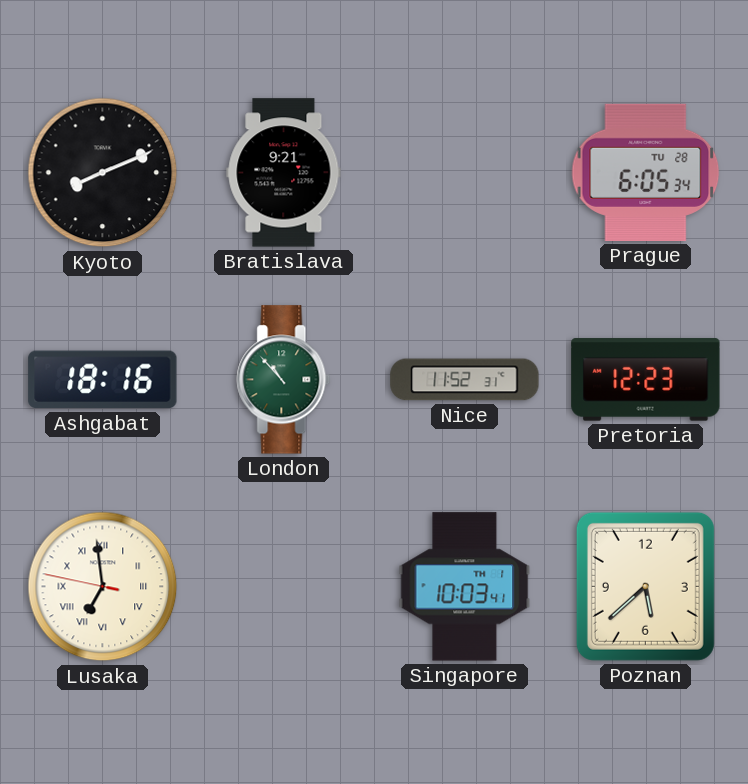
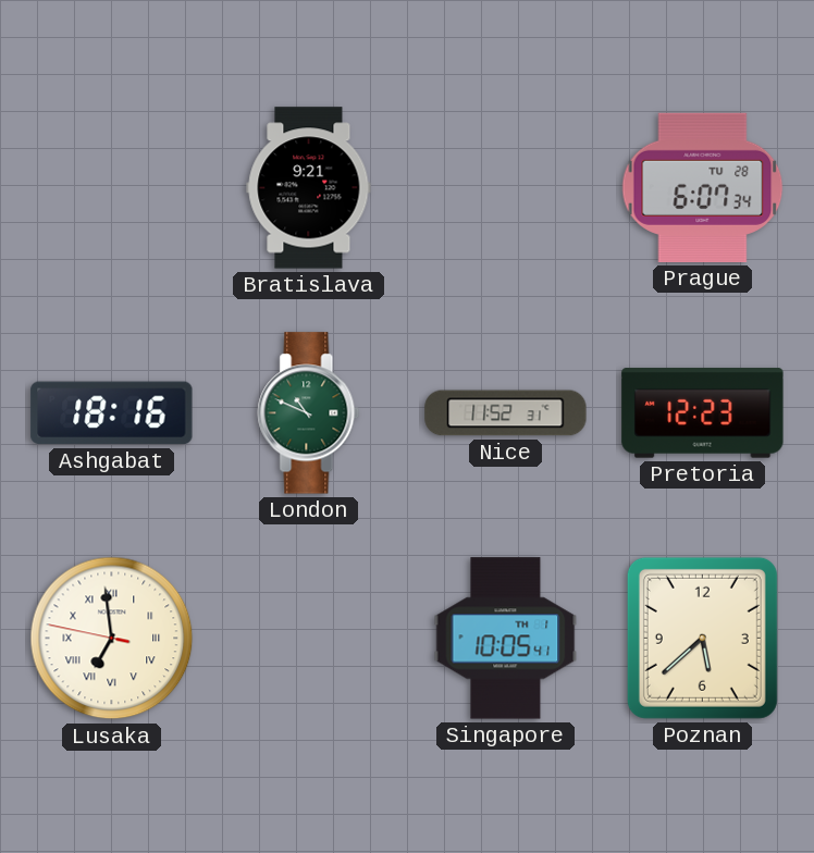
Kyoto: 8:11 -> none (103, 173)
Prague: 6:05 -> 6:07 (703, 187)
London: 10:53 -> 10:49 (309, 413)
Singapore: 10:03 -> 10:05 (506, 639)
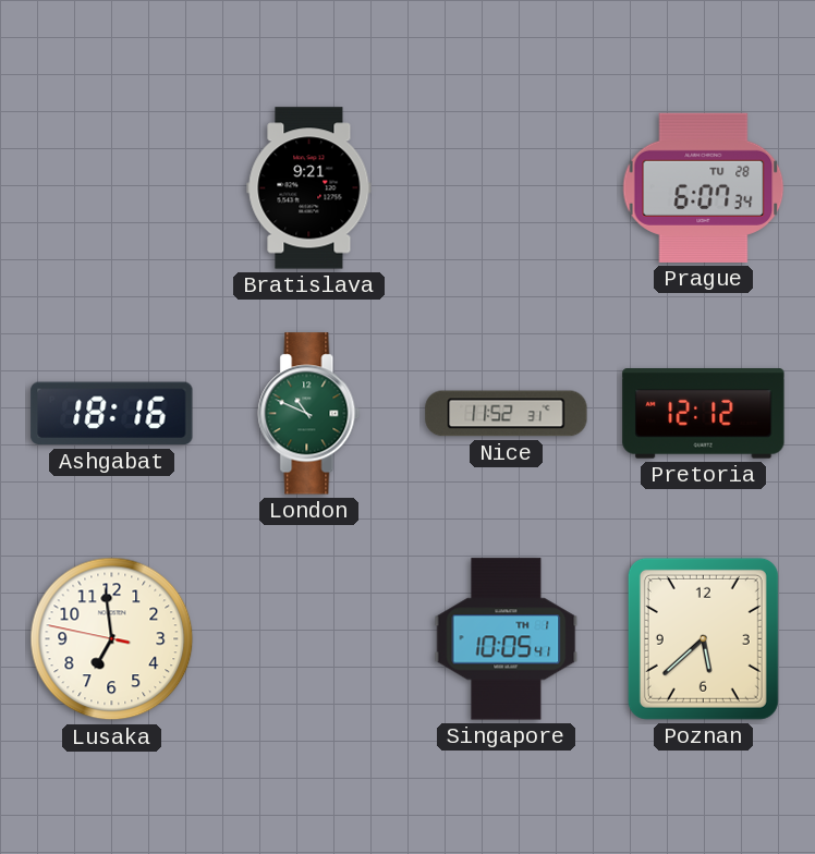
Pretoria: 12:23 -> 12:12 (704, 414)
Lusaka numerals: Roman -> Arabic (112, 639)
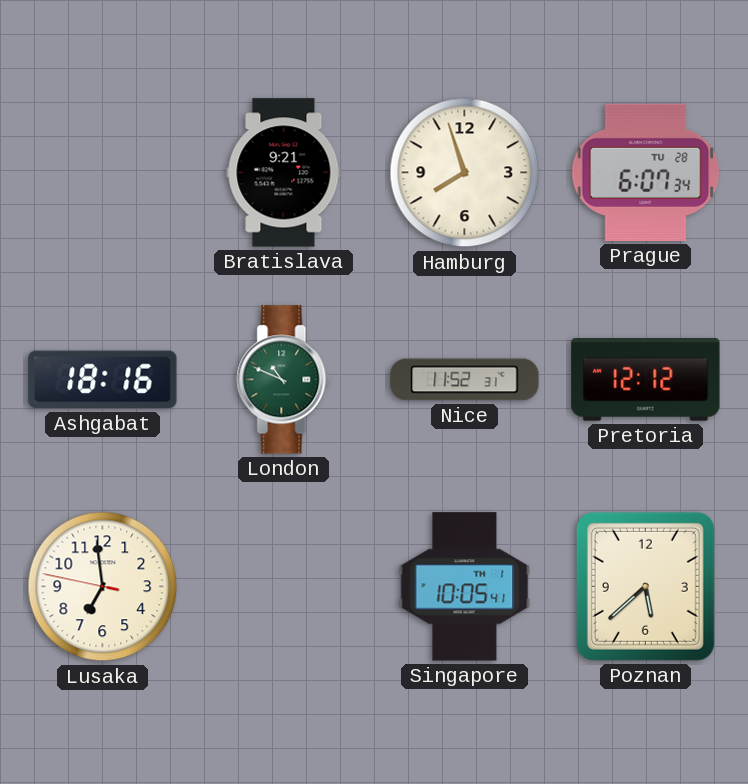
Hamburg: none -> 7:57 (465, 173)
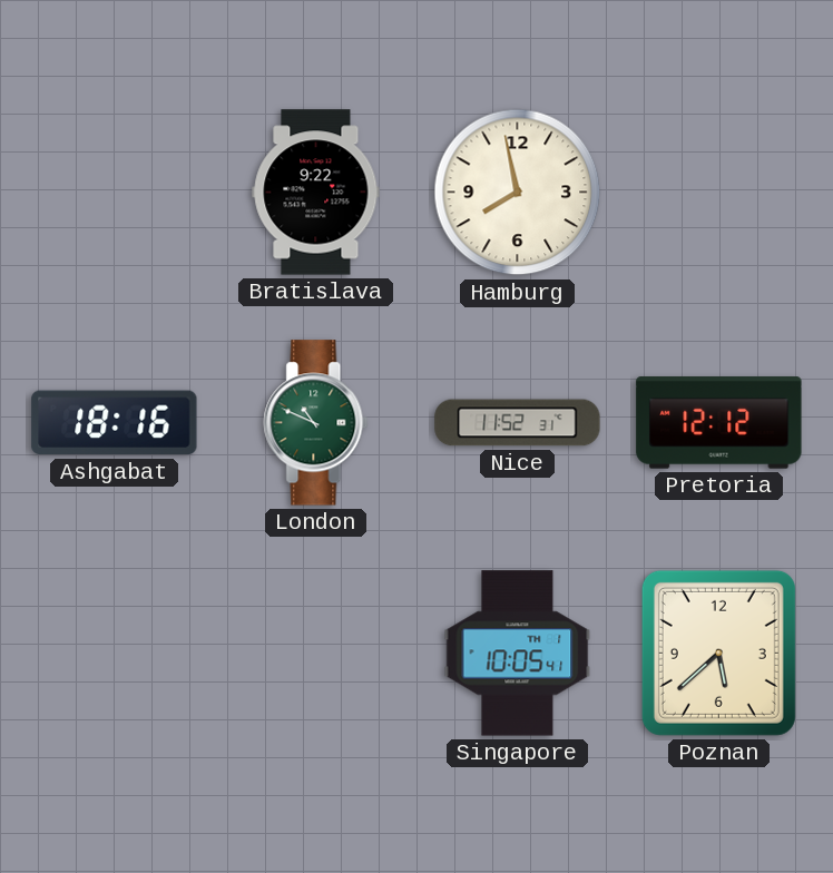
Bratislava: 9:21 -> 9:22 (316, 193)
Hamburg: 7:57 -> 7:58 (518, 193)
Prague: 6:07 -> none (646, 172)
Lusaka: 6:58 -> none (103, 587)
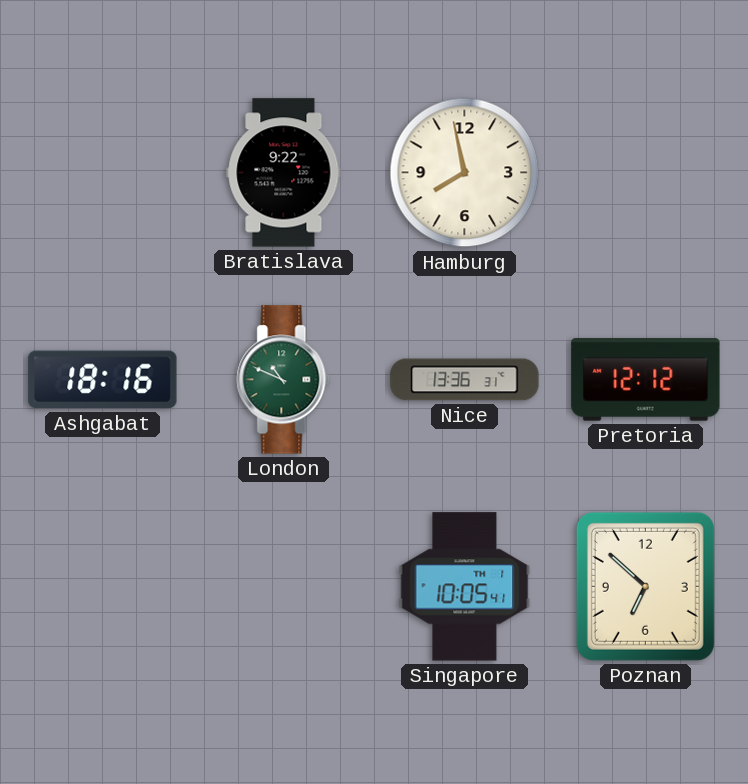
Nice: 11:52 -> 13:36 (465, 380)
Poznan: 5:38 -> 6:52 (645, 586)
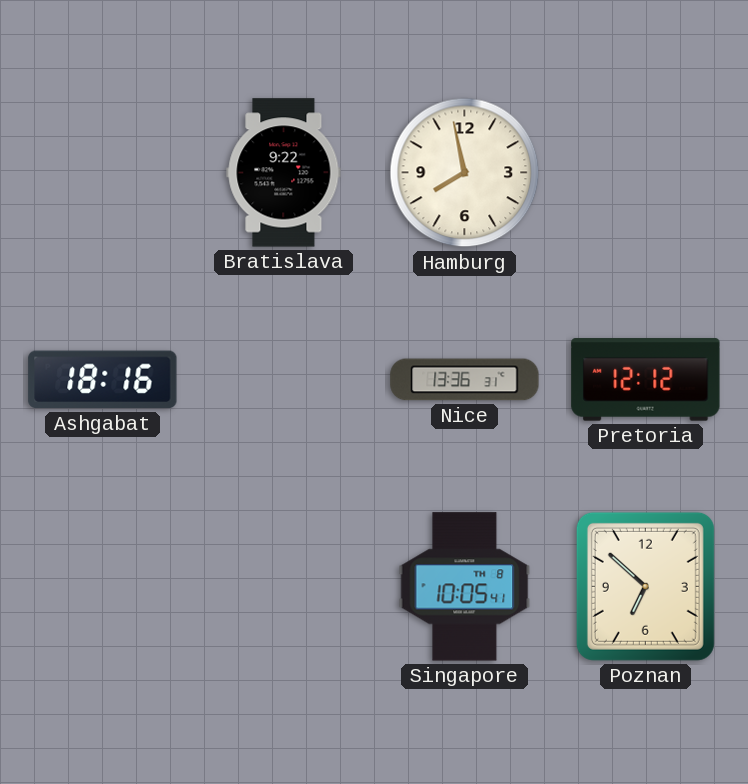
London: 10:49 -> none (284, 380)
Singapore date: TH 1 -> TH 8 (465, 587)
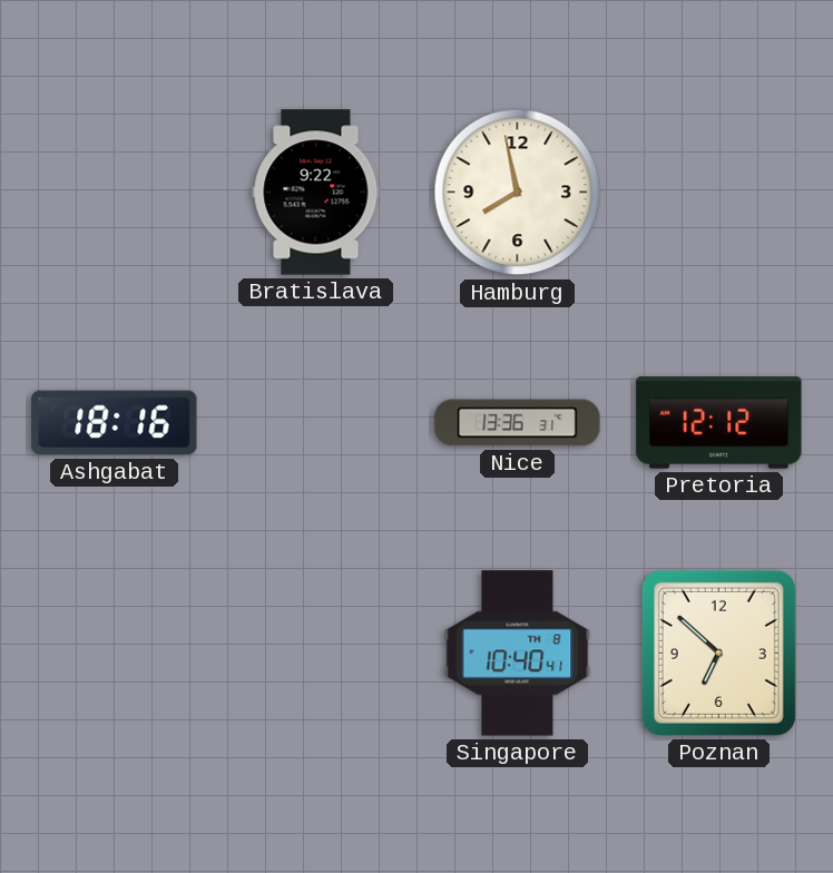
Singapore: 10:05 -> 10:40 (518, 654)
